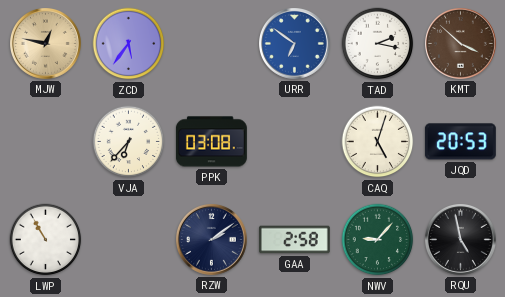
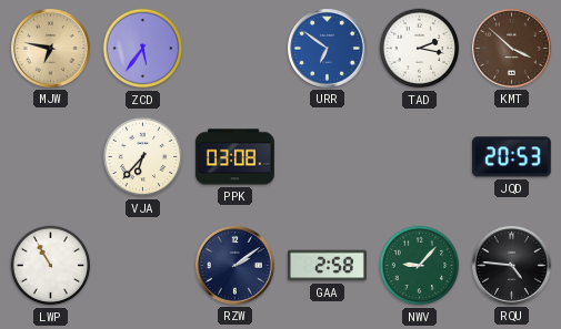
MJW: 12:47 -> 6:47 (51, 49)
CAQ: 5:03 -> none (378, 142)
RQU: 4:58 -> 4:46 (512, 266)
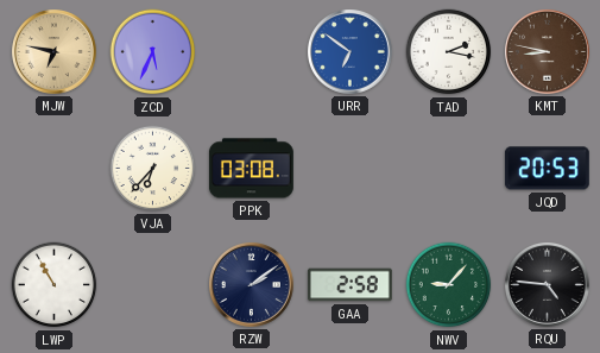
ZCD: 5:36 -> 5:34 (153, 52)
KMT: 3:52 -> 8:47 (548, 52)
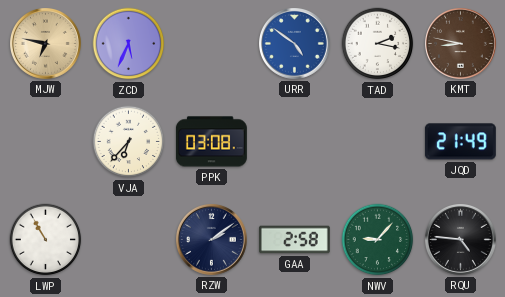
URR: 6:51 -> 4:51 (295, 44)
JQD: 20:53 -> 21:49 (460, 142)
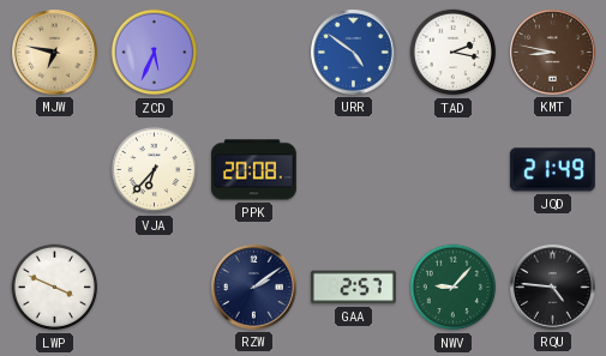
PPK: 03:08 -> 20:08 (253, 170)
LWP: 10:55 -> 3:49 (55, 288)
GAA: 2:58 -> 2:57 (354, 288)
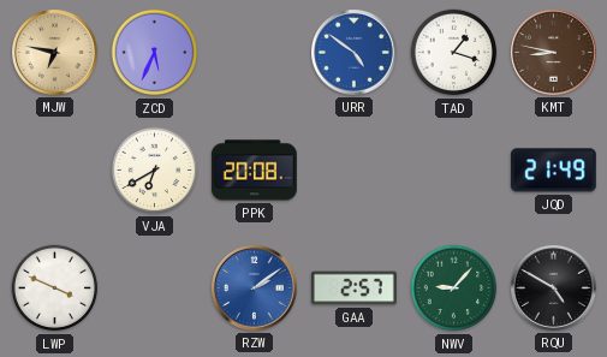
TAD: 2:17 -> 1:18 (454, 53)
VJA: 6:37 -> 6:40 (155, 171)
RZW dial: navy -> blue (255, 288)
RQU: 4:46 -> 4:50 (554, 288)
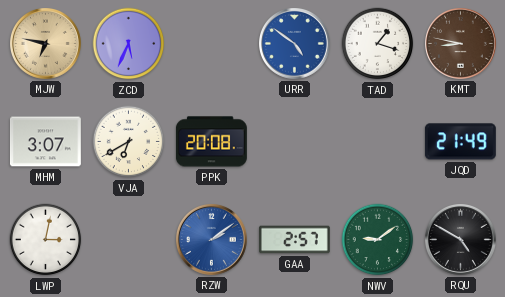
MHM: none -> 3:07 (45, 142)
LWP: 3:49 -> 3:02 (46, 240)
NWV: 9:07 -> 9:09 (378, 240)
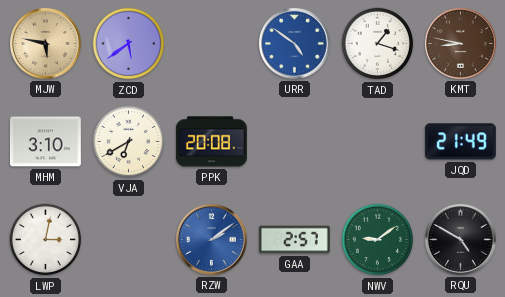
MJW: 6:47 -> 5:47 (46, 44)
ZCD: 5:34 -> 5:39 (129, 44)
MHM: 3:07 -> 3:10 (45, 142)
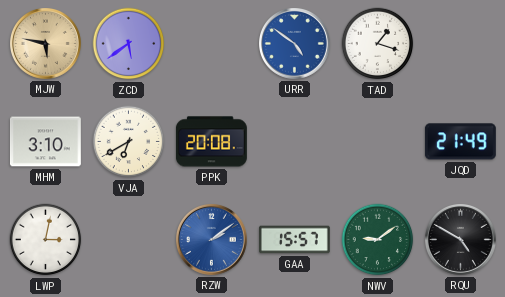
KMT: 8:47 -> none (461, 44)
GAA: 2:57 -> 15:57 (295, 240)
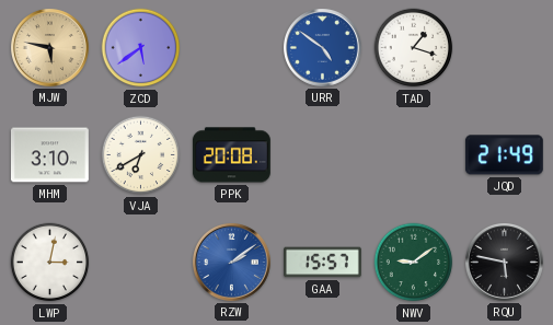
RQU: 4:50 -> 5:47 (505, 263)
